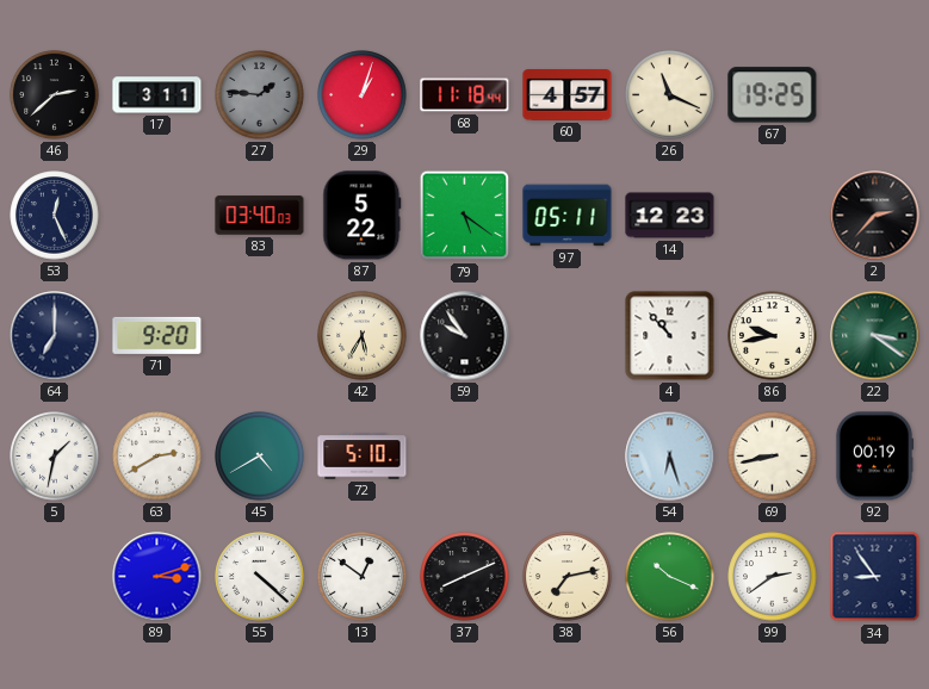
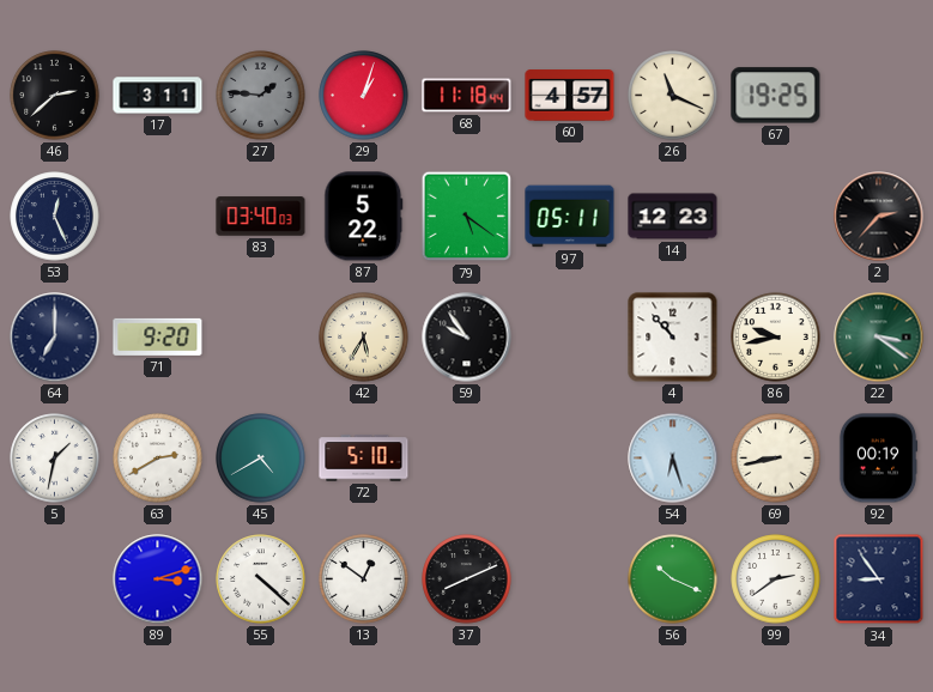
38: 7:13 -> none (568, 577)
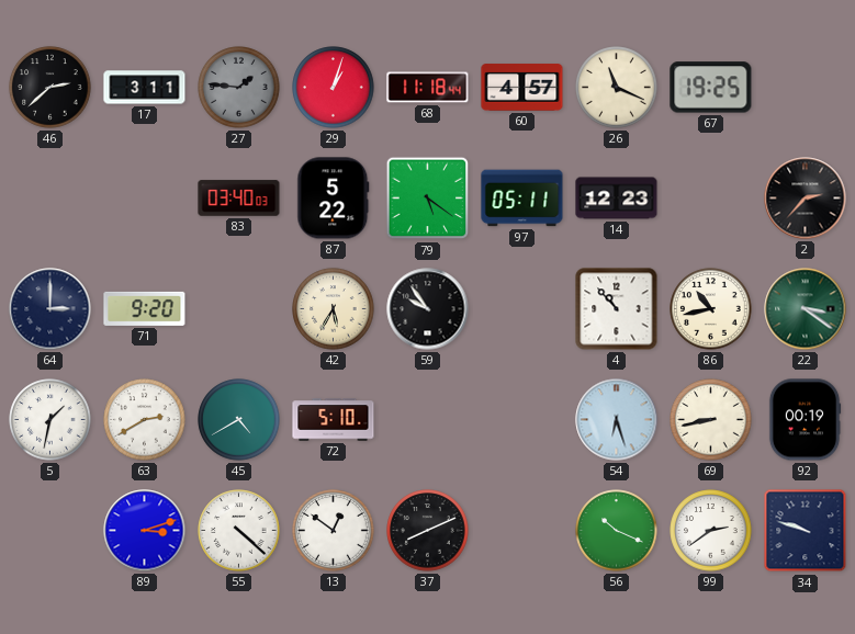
53: 12:26 -> none (55, 217)
64: 7:00 -> 3:00 (50, 309)
86: 9:43 -> 10:43 (711, 309)
34: 8:54 -> 9:48 (806, 531)
